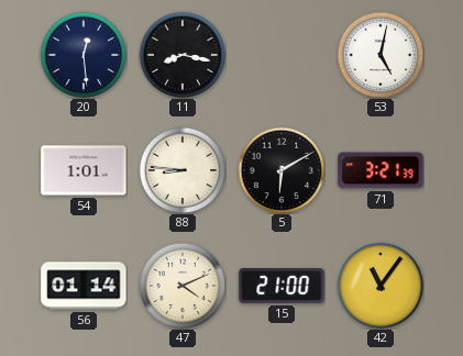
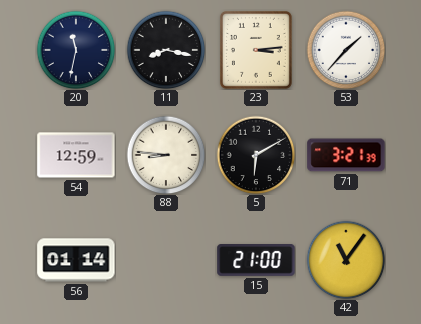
20: 12:29 -> 11:32 (76, 50)
23: none -> 3:14 (256, 50)
53: 5:02 -> 1:37 (346, 50)
54: 1:01 -> 12:59 (76, 155)
47: 4:11 -> none (183, 286)
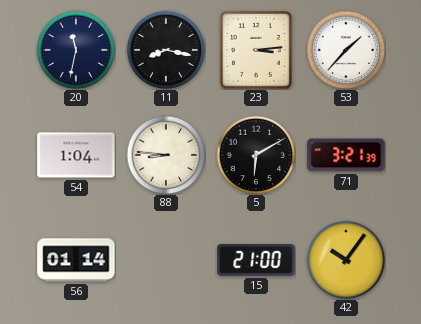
54: 12:59 -> 1:04 (76, 155)
42: 11:06 -> 10:06 (346, 260)
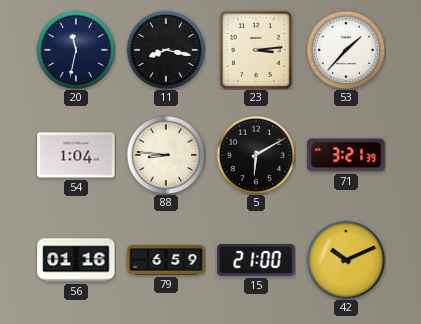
56: 01:14 -> 01:16 (76, 260)
79: none -> 6:59 (166, 261)
42: 10:06 -> 10:11 (346, 260)
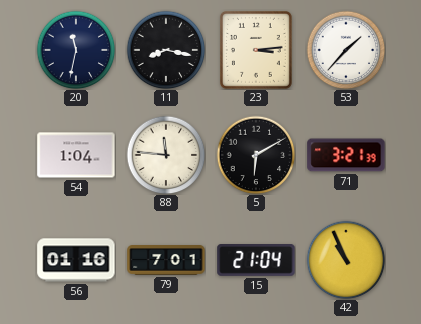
88: 8:46 -> 11:46 (166, 155)
79: 6:59 -> 7:01 (166, 261)
15: 21:00 -> 21:04 (256, 261)
42: 10:11 -> 10:56 (346, 260)
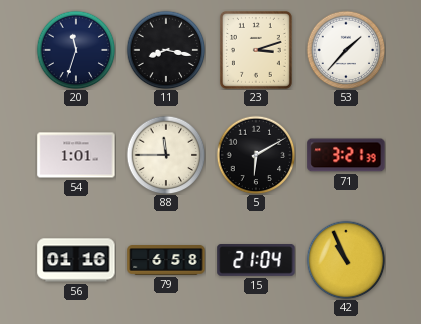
20: 11:32 -> 11:33 (76, 50)
23: 3:14 -> 3:12 (256, 50)
54: 1:04 -> 1:01 (76, 155)
88: 11:46 -> 11:45 (166, 155)
79: 7:01 -> 6:58 (166, 261)
